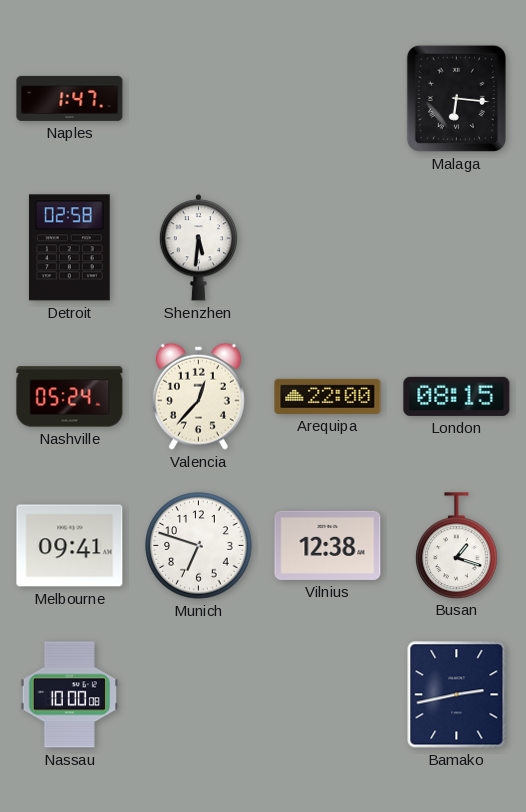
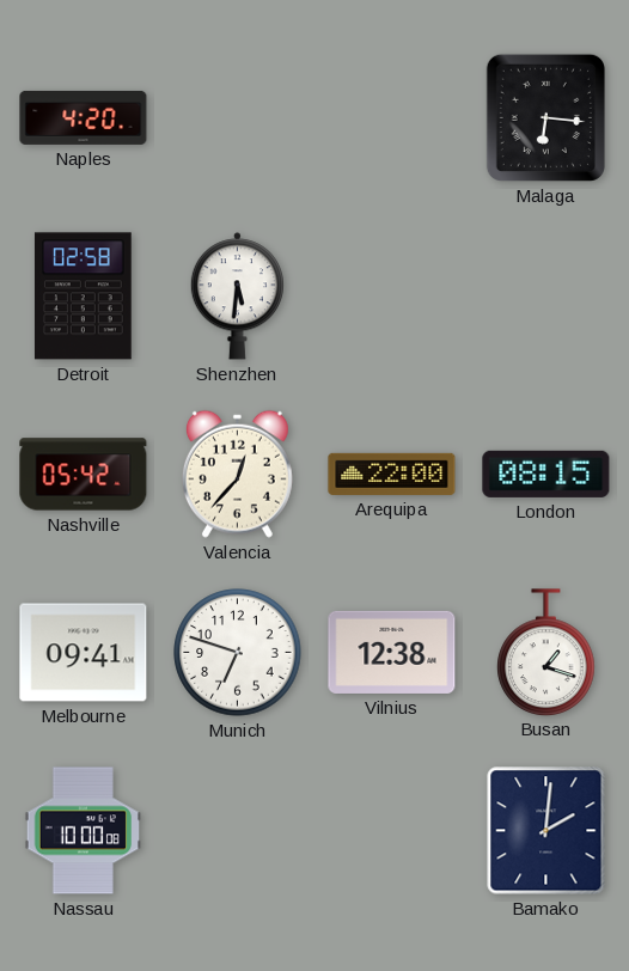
Naples: 1:47 -> 4:20 (84, 117)
Nashville: 05:24 -> 05:42 (84, 475)
Bamako: 2:43 -> 2:01 (546, 831)
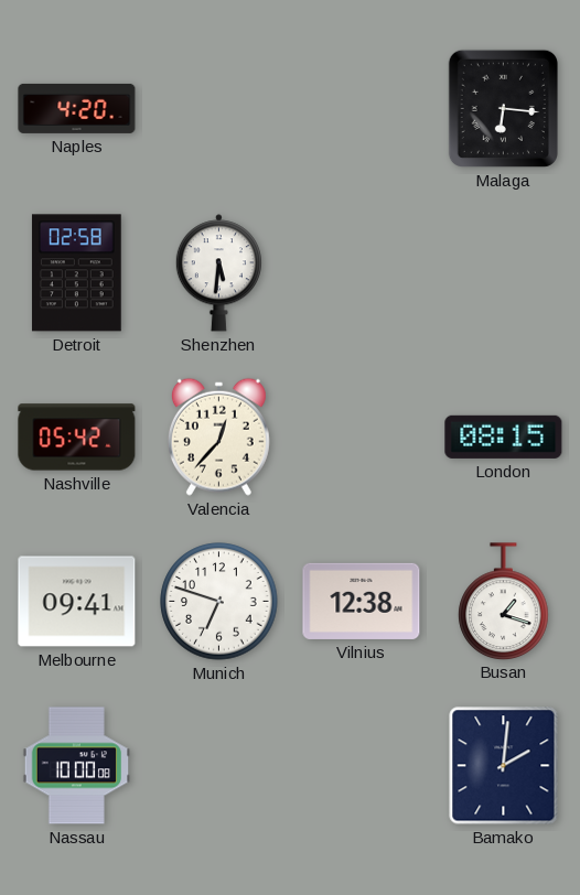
Arequipa: 22:00 -> none (392, 474)
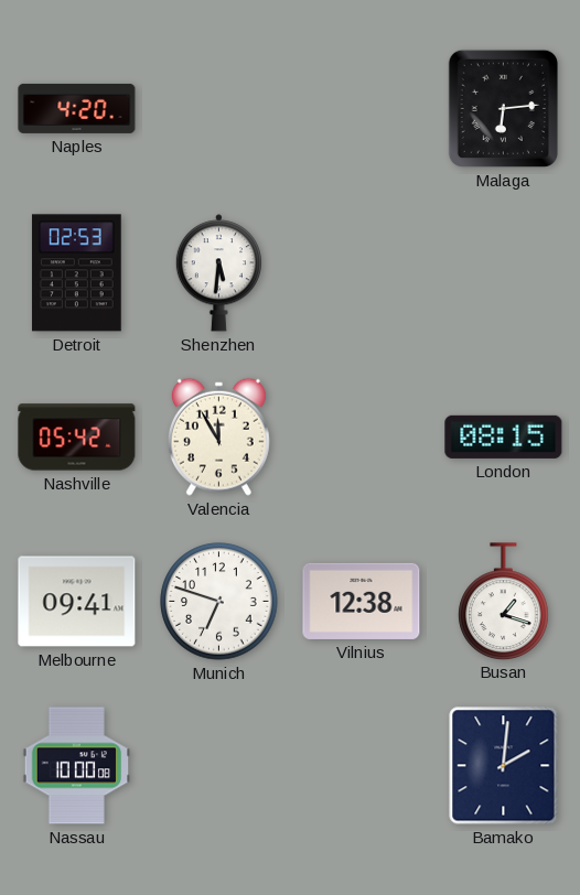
Malaga: 6:16 -> 6:14 (503, 108)
Detroit: 02:58 -> 02:53 (76, 273)
Valencia: 12:37 -> 11:55 (218, 436)
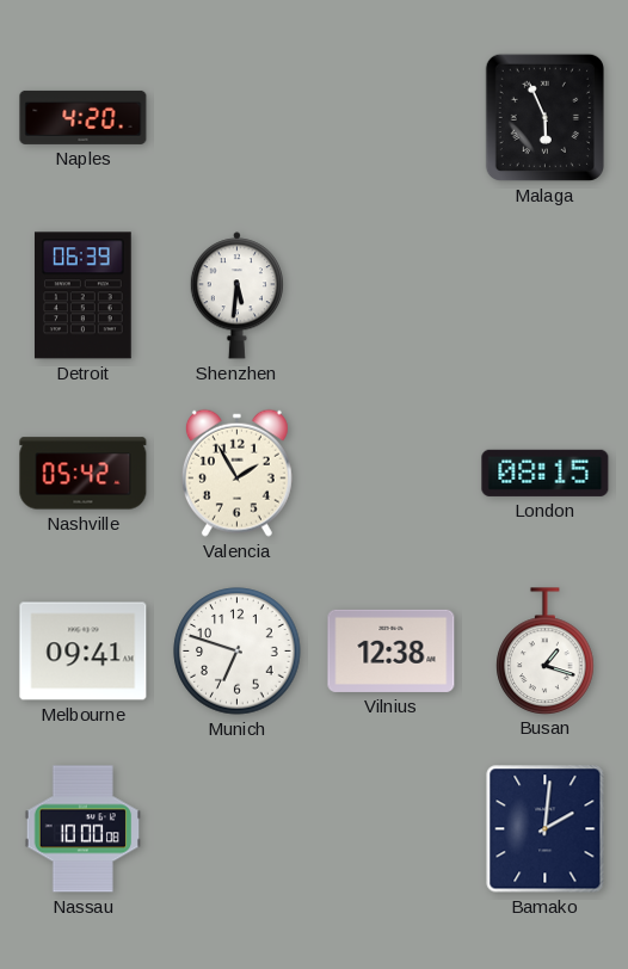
Malaga: 6:14 -> 5:56 (544, 117)
Detroit: 02:53 -> 06:39 (82, 296)
Valencia: 11:55 -> 1:55 (236, 473)
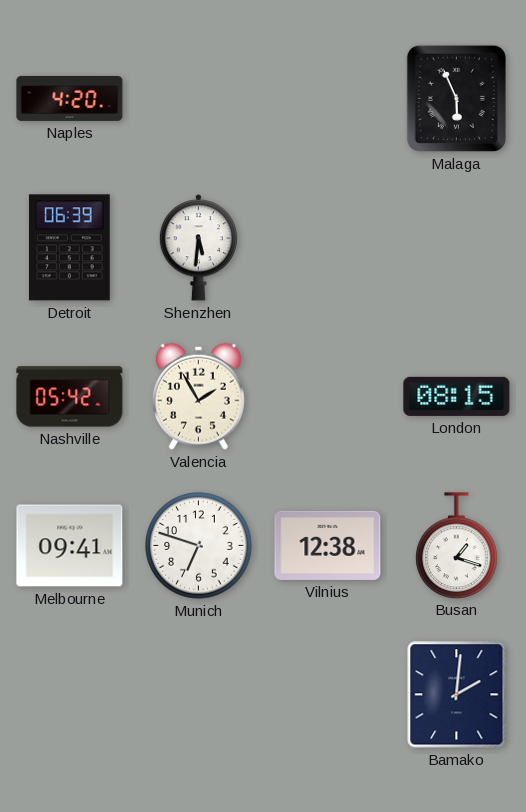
Nassau: 10:00 -> none (84, 829)
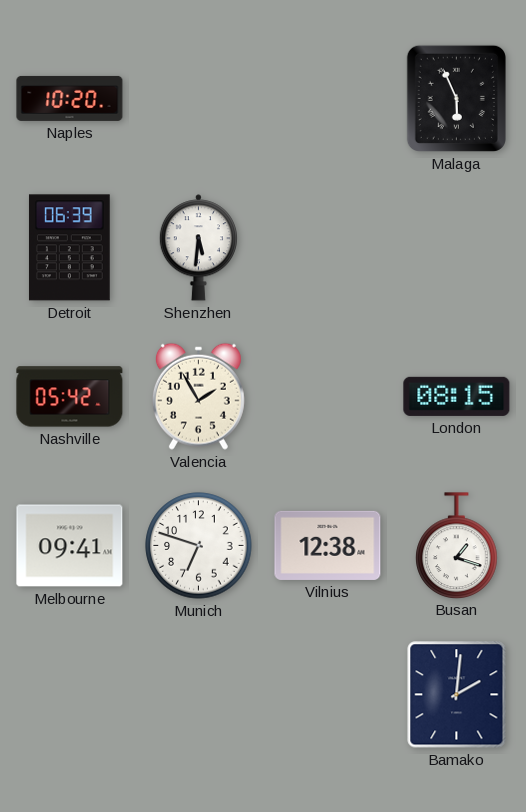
Naples: 4:20 -> 10:20 (70, 98)
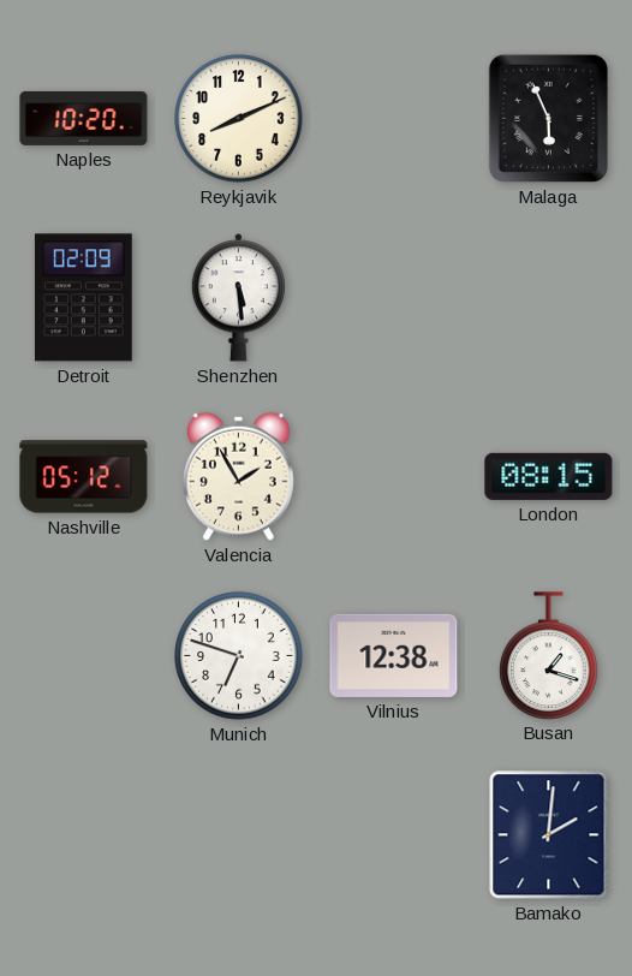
Reykjavik: none -> 8:11 (239, 119)
Detroit: 06:39 -> 02:09 (83, 298)
Shenzhen: 5:31 -> 5:29 (238, 298)
Nashville: 05:42 -> 05:12 (84, 477)
Melbourne: 09:41 -> none (70, 546)
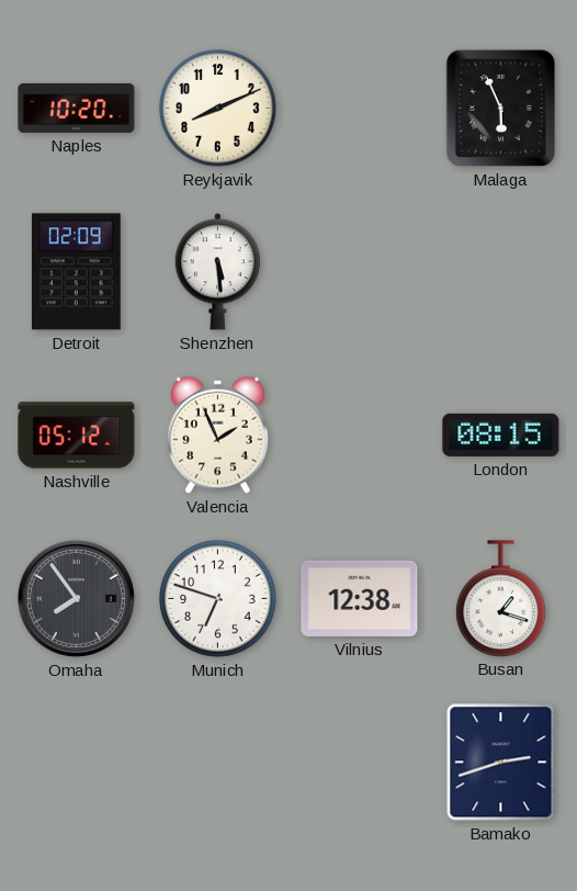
Valencia: 1:55 -> 1:56 (217, 435)
Omaha: none -> 7:54 (76, 598)
Bamako: 2:01 -> 2:42 (501, 763)
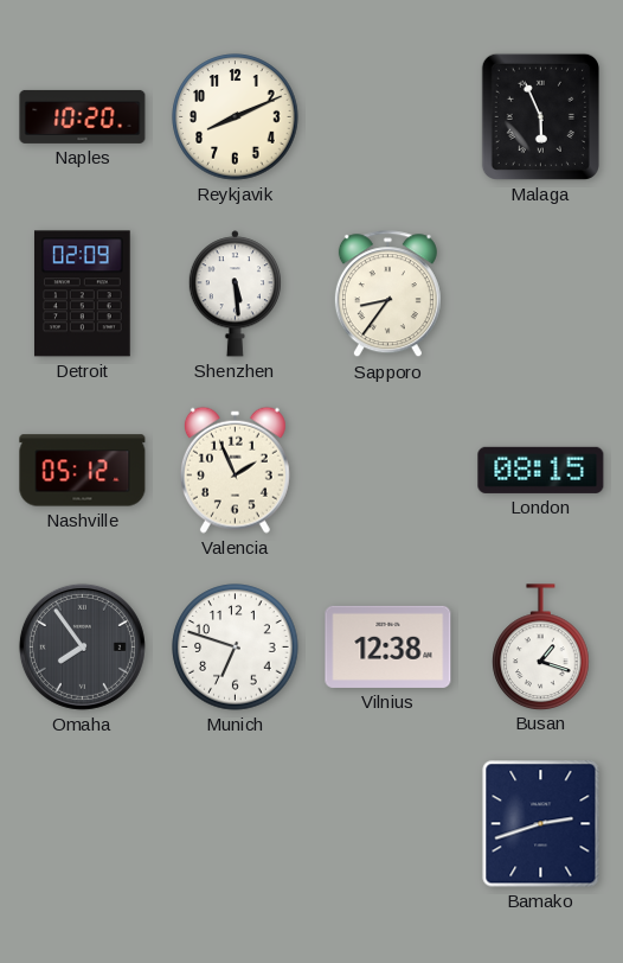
Sapporo: none -> 8:36 (387, 294)
